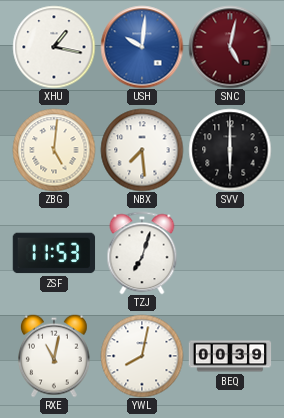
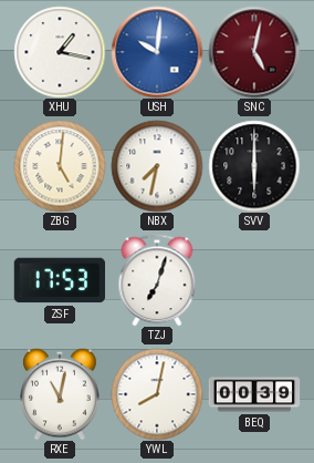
NBX: 7:29 -> 7:32 (157, 166)
ZSF: 11:53 -> 17:53 (60, 280)
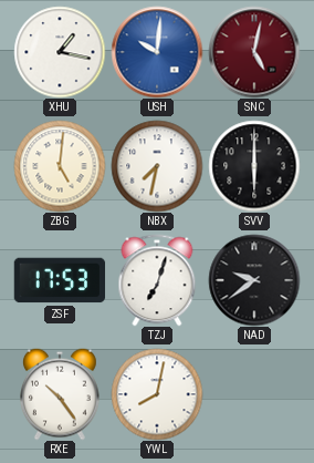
NAD: none -> 9:39 (254, 280)
RXE: 11:02 -> 10:24 (61, 394)
BEQ: 00:39 -> none (254, 394)
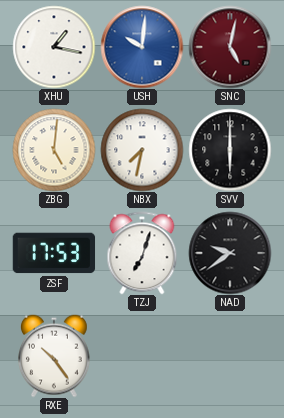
YWL: 8:02 -> none (157, 394)
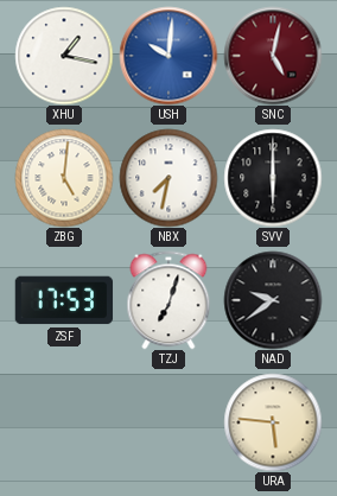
RXE: 10:24 -> none (55, 356)
URA: none -> 5:46 (273, 422)
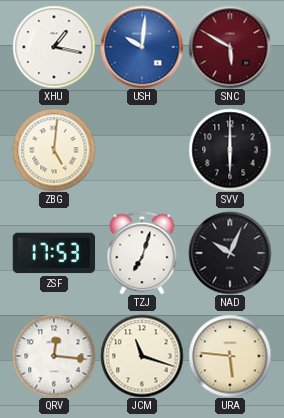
SNC: 5:02 -> 5:50 (230, 47)
NBX: 7:32 -> none (168, 178)
NAD: 9:39 -> 10:04 (230, 253)
QRV: none -> 12:16 (54, 356)
JCM: none -> 11:18 (142, 356)
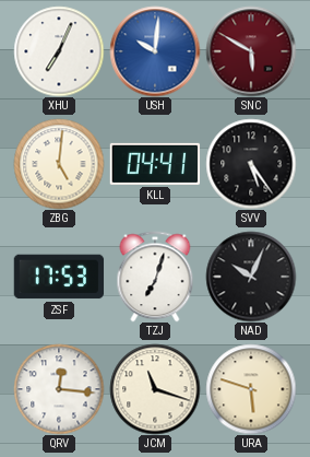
XHU: 1:17 -> 7:04 (59, 51)
KLL: none -> 04:41 (155, 164)
SVV: 6:00 -> 5:24 (251, 164)
URA: 5:46 -> 5:48 (251, 389)
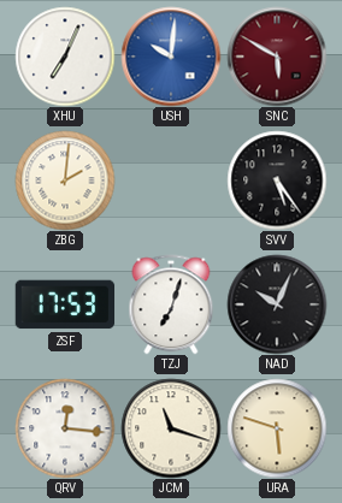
ZBG: 5:01 -> 2:01 (65, 181)
KLL: 04:41 -> none (155, 164)
